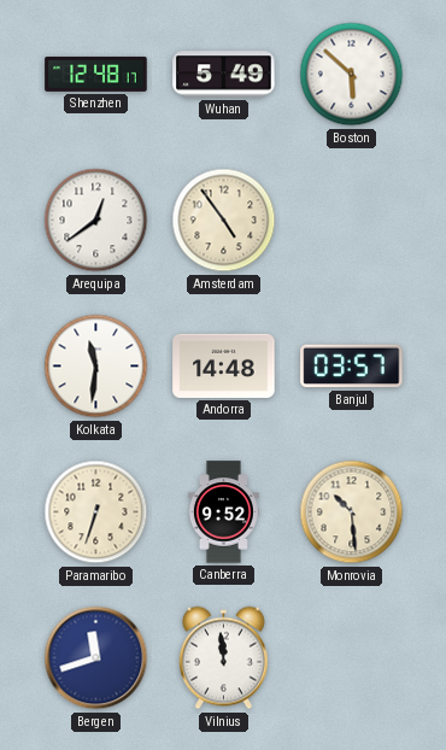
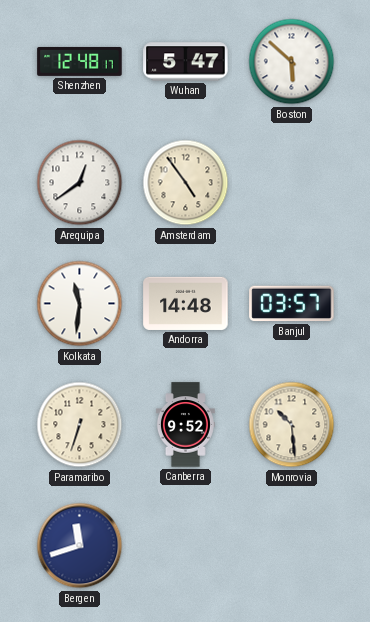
Wuhan: 5:49 -> 5:47 (186, 62)
Vilnius: 11:59 -> none (223, 658)
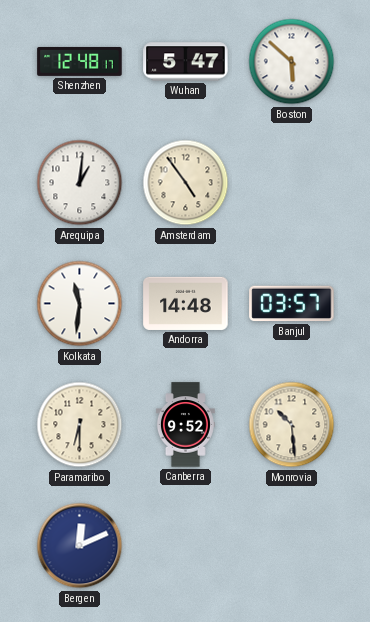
Arequipa: 12:39 -> 1:01 (80, 183)
Paramaribo: 6:33 -> 6:30 (80, 425)
Bergen: 11:42 -> 12:11 (80, 546)
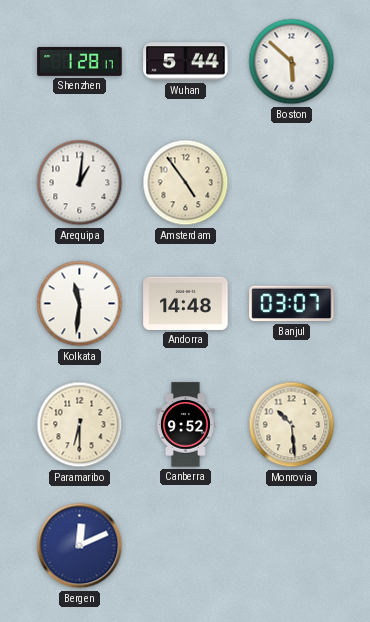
Shenzhen: 12:48 -> 1:28 (80, 61)
Wuhan: 5:47 -> 5:44 (186, 62)
Banjul: 03:57 -> 03:07 (292, 304)
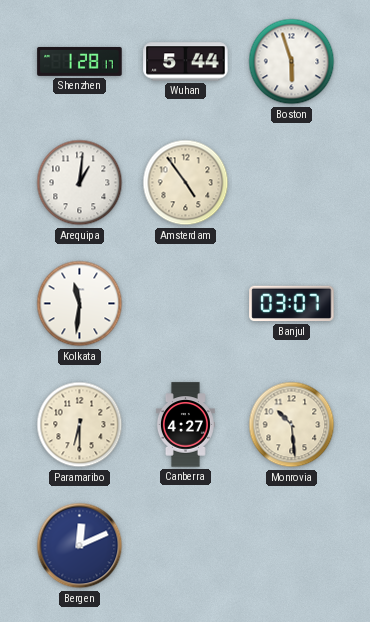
Boston: 5:52 -> 5:57 (292, 62)
Andorra: 14:48 -> none (186, 303)
Canberra: 9:52 -> 4:27 (185, 425)
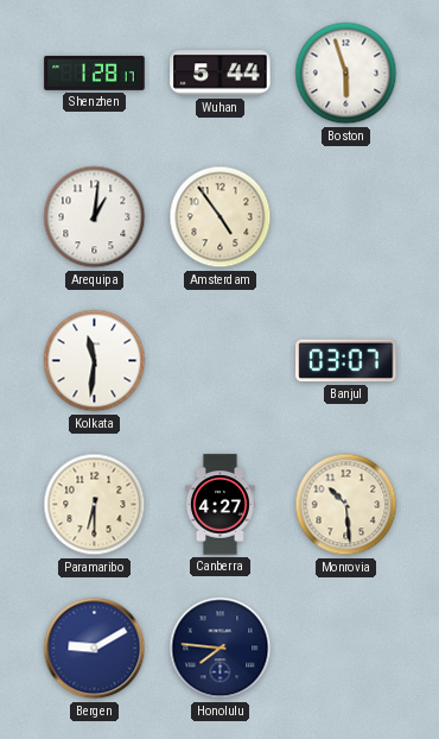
Bergen: 12:11 -> 9:10 (95, 649)
Honolulu: none -> 7:46 (221, 649)
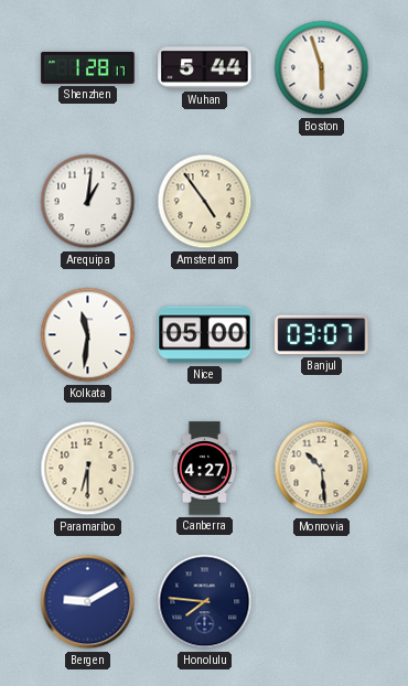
Nice: none -> 05:00 (205, 335)
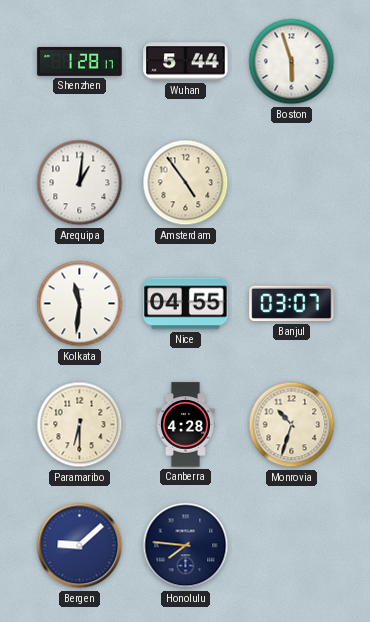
Nice: 05:00 -> 04:55 (186, 304)
Canberra: 4:27 -> 4:28 (185, 425)
Monrovia: 10:29 -> 10:33 (292, 425)
Bergen: 9:10 -> 9:08 (80, 546)
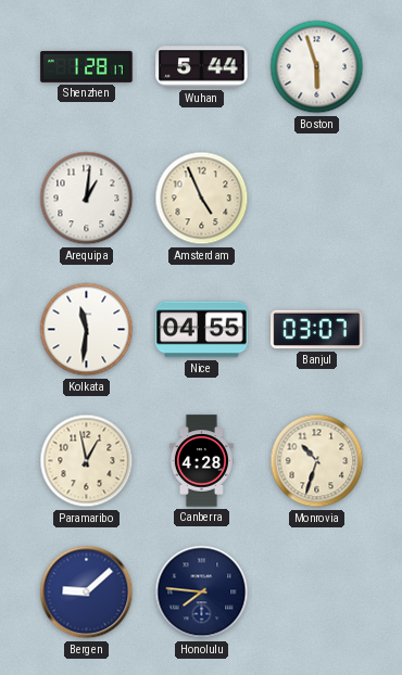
Amsterdam: 4:54 -> 4:56 (202, 199)
Paramaribo: 6:30 -> 12:58 (87, 461)
